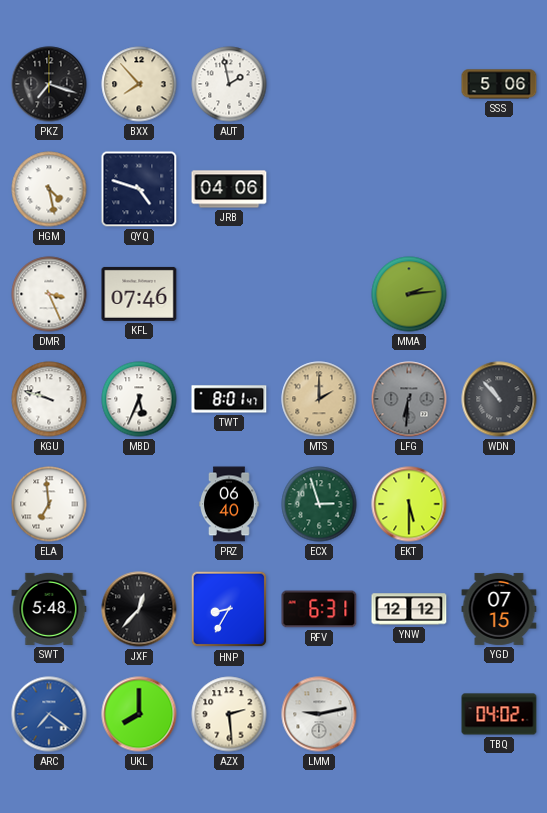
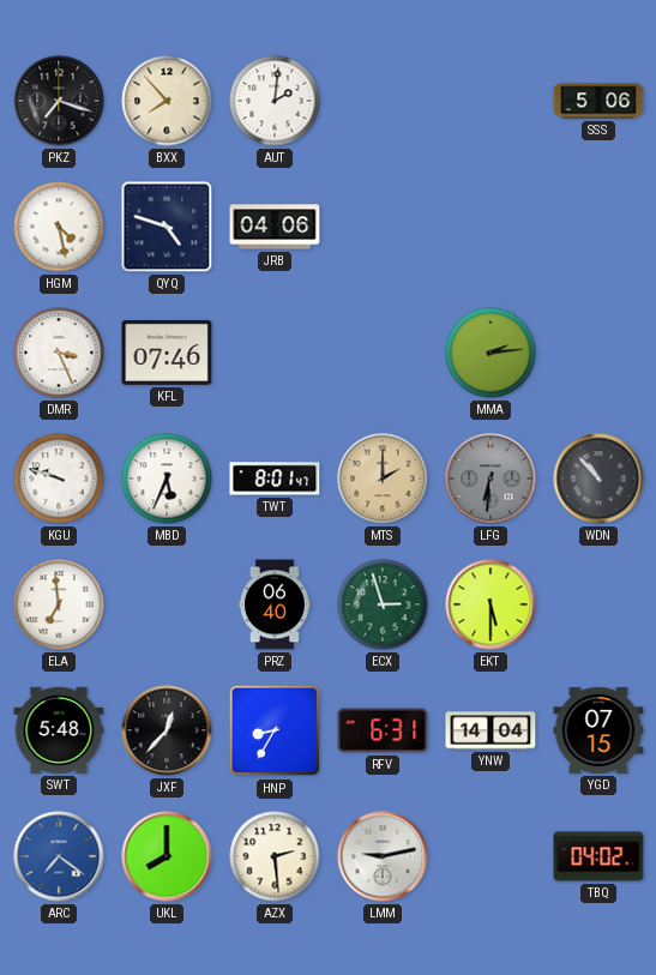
AUT: 1:58 -> 2:01 (275, 101)
YNW: 12:12 -> 14:04 (491, 730)
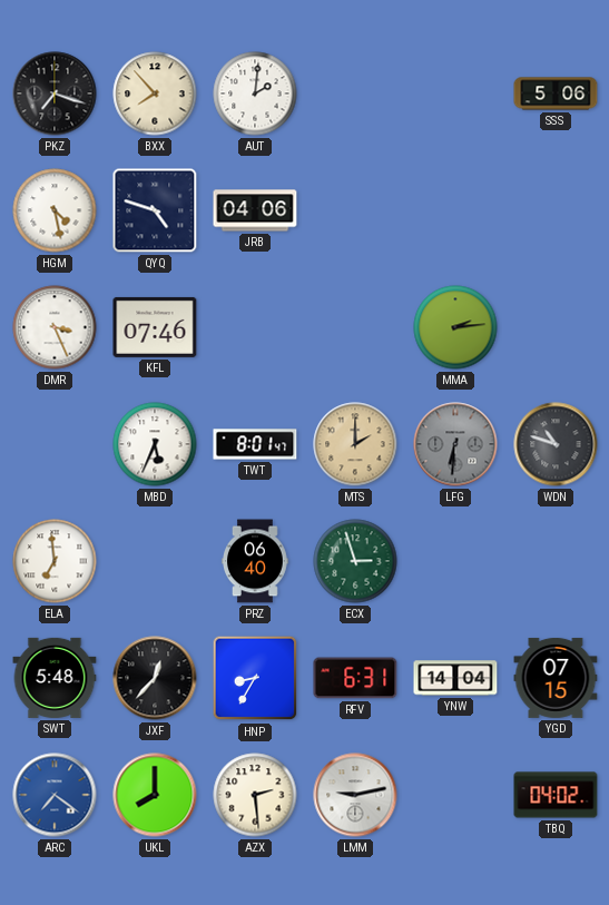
KGU: 9:48 -> none (59, 479)
WDN: 10:53 -> 10:48 (556, 444)
EKT: 5:30 -> none (491, 604)
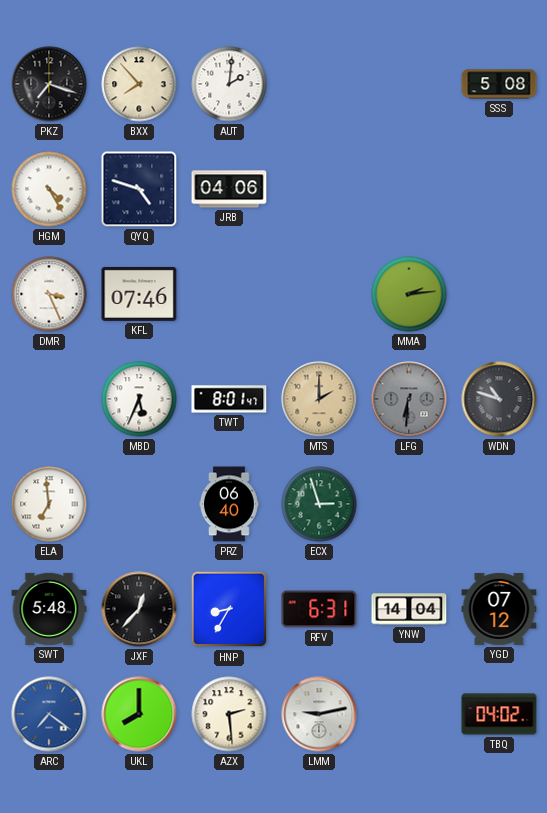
SSS: 5:06 -> 5:08 (499, 84)
HGM: 4:28 -> 4:25 (49, 189)
YGD: 07:15 -> 07:12 (499, 609)
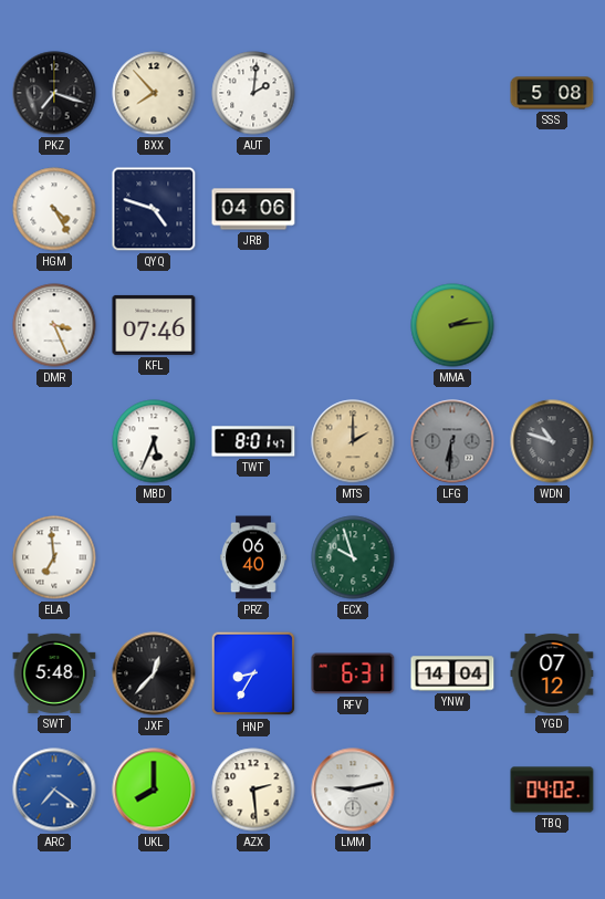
ECX: 2:57 -> 9:57 (353, 557)
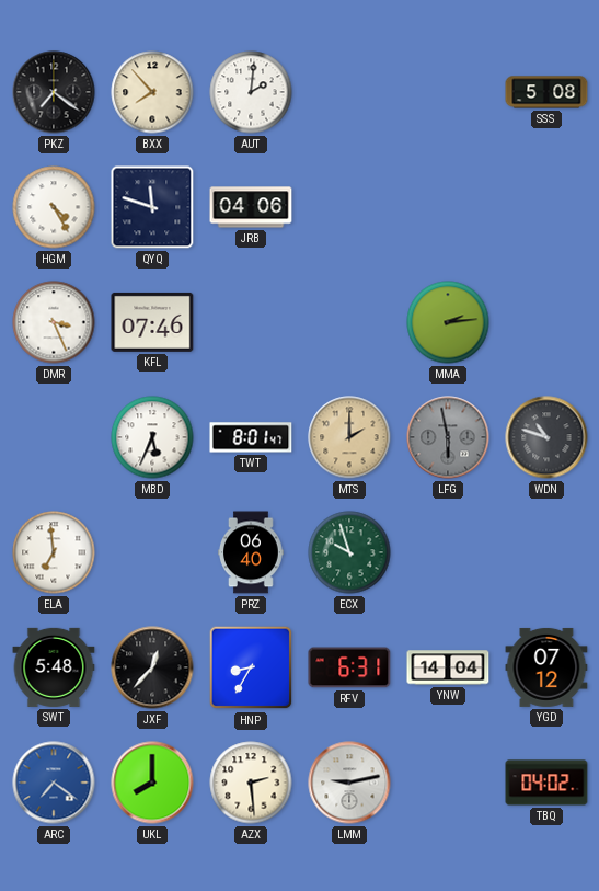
PKZ: 7:18 -> 7:21 (54, 92)
QYQ: 4:48 -> 11:48 (152, 207)
LFG: 6:31 -> 5:58 (448, 437)
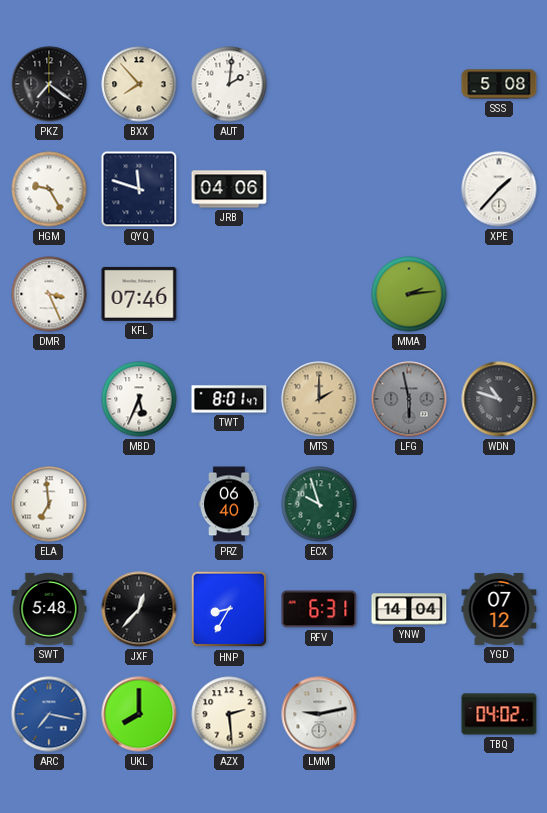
HGM: 4:25 -> 9:25 (49, 189)
XPE: none -> 1:37 (499, 189)
ARC: 7:21 -> 7:17 (49, 714)
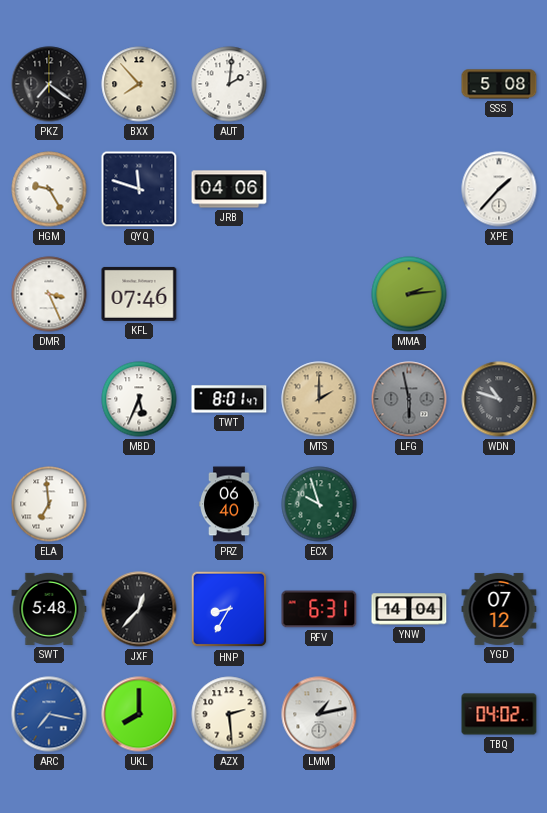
LMM: 9:13 -> 1:13 (319, 714)
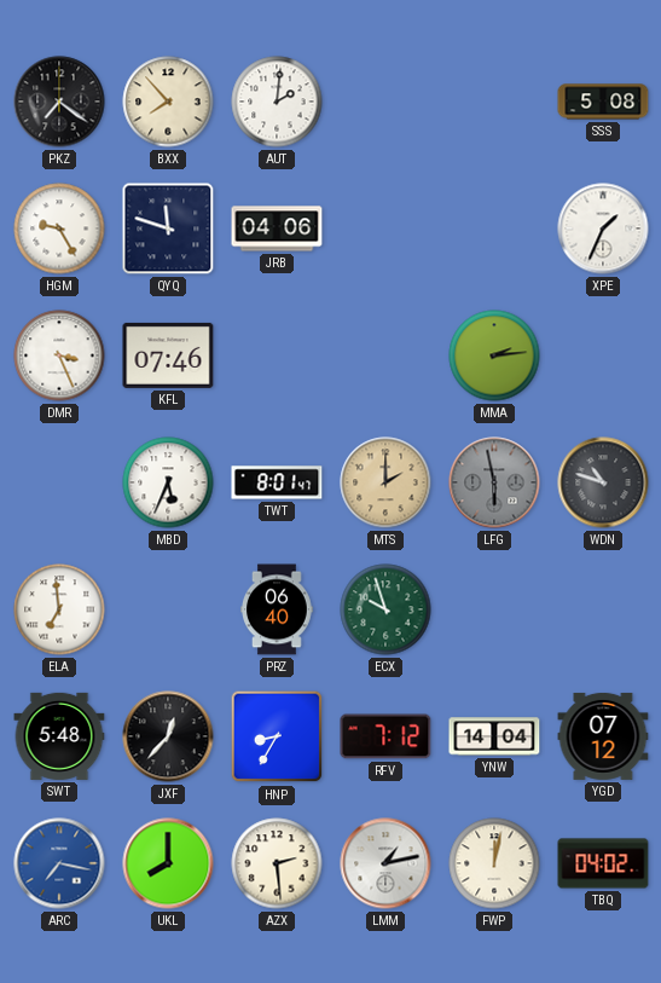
XPE: 1:37 -> 1:34 (603, 229)
RFV: 6:31 -> 7:12 (385, 736)
FWP: none -> 12:02 (494, 863)
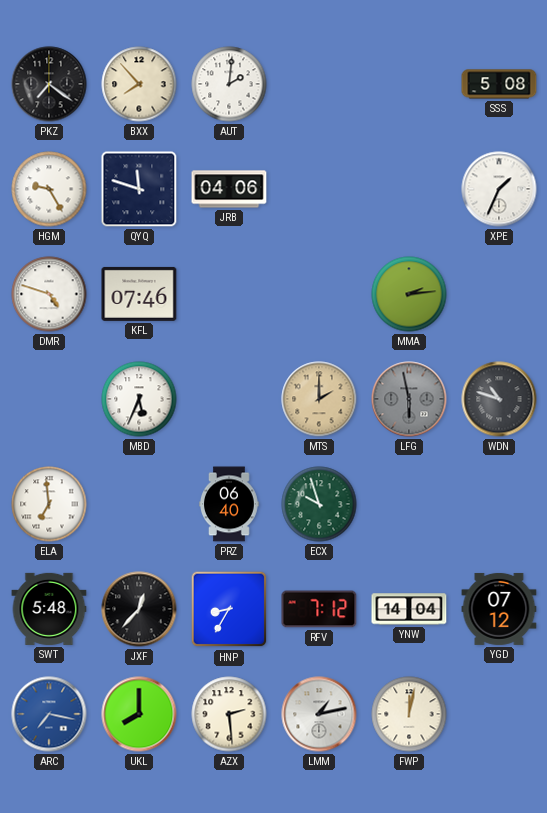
DMR: 3:26 -> 4:48 (49, 294)
TWT: 8:01 -> none (277, 482)
TBQ: 04:02 -> none (603, 863)
